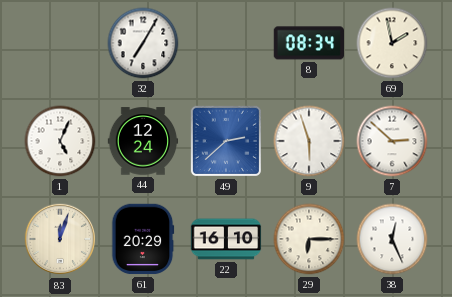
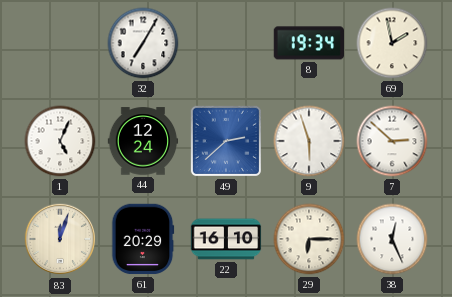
8: 08:34 -> 19:34 (308, 43)
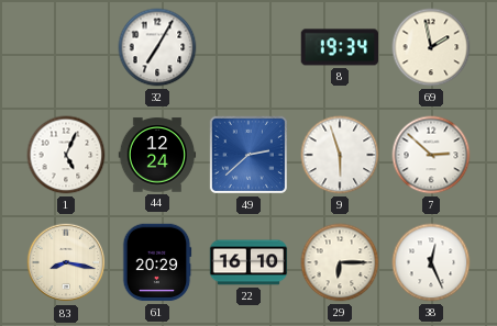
83: 12:03 -> 8:17 (66, 262)
